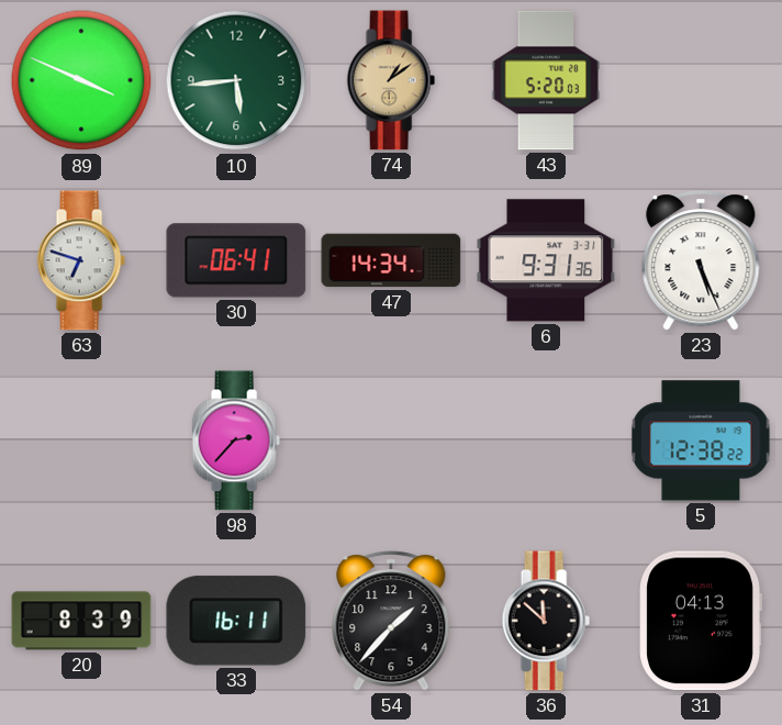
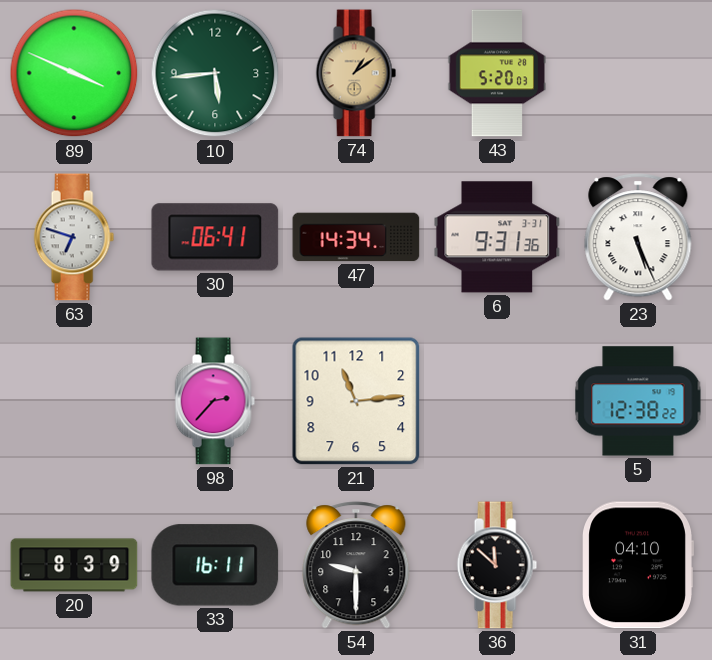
21: none -> 11:14 (356, 401)
54: 1:37 -> 9:30 (356, 565)
31: 04:13 -> 04:10 (638, 565)
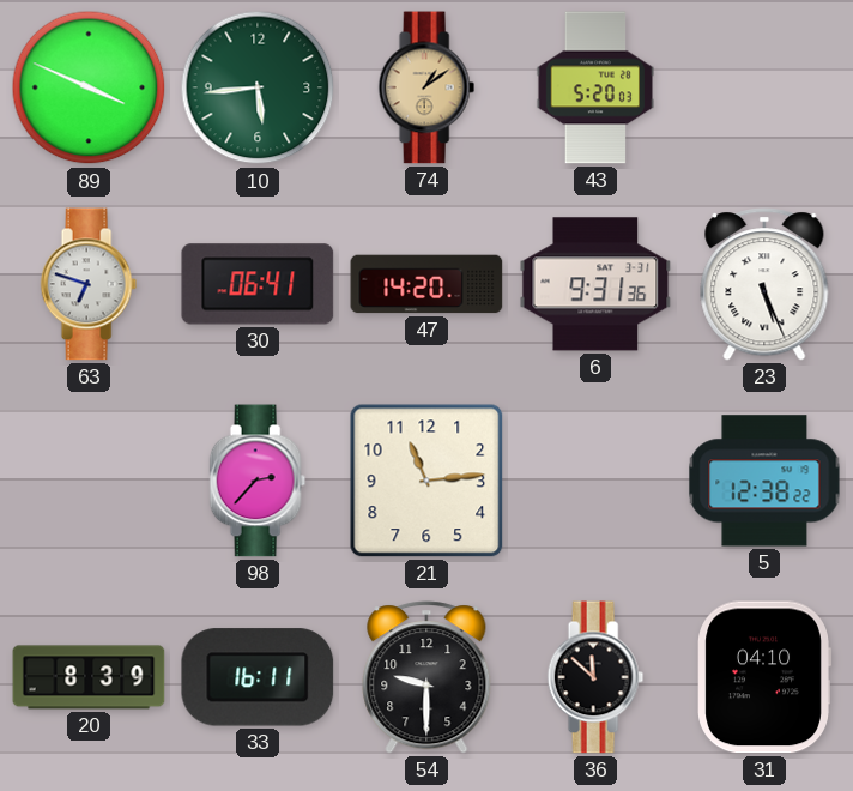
47: 14:34 -> 14:20 (426, 284)
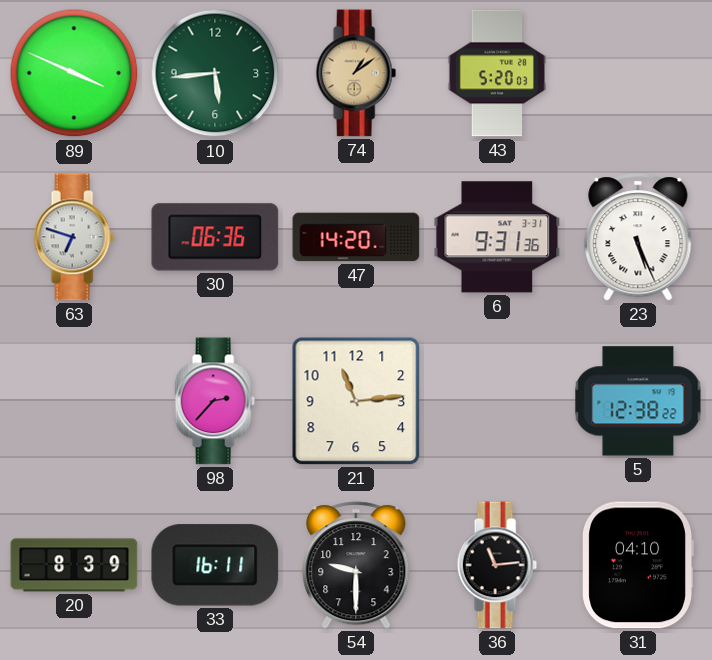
30: 06:41 -> 06:36 (215, 237)
36: 11:52 -> 11:14 (497, 565)
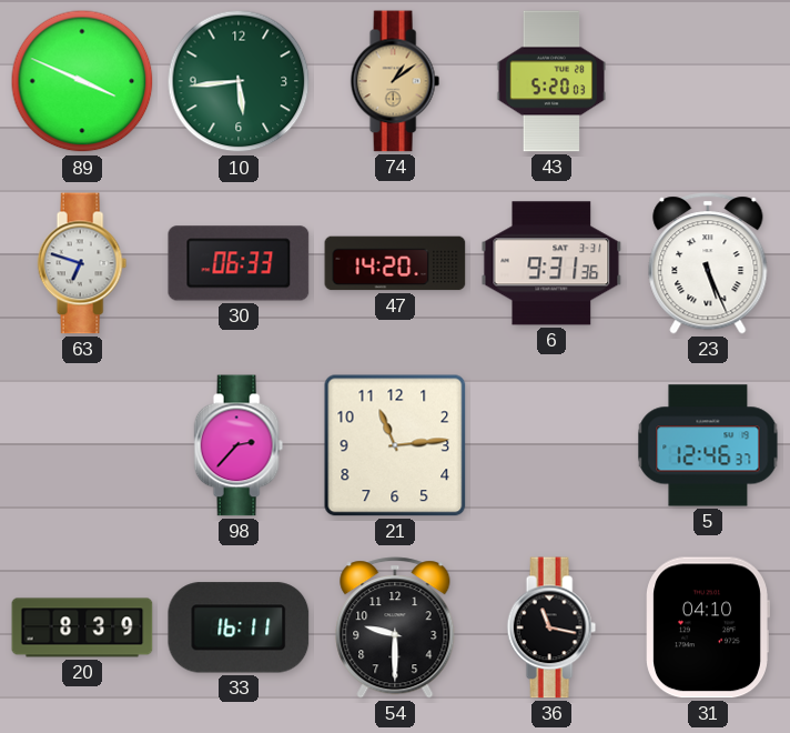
30: 06:36 -> 06:33 (239, 263)
5: 12:38 -> 12:46 (708, 445)
36: 11:14 -> 11:17 (551, 627)
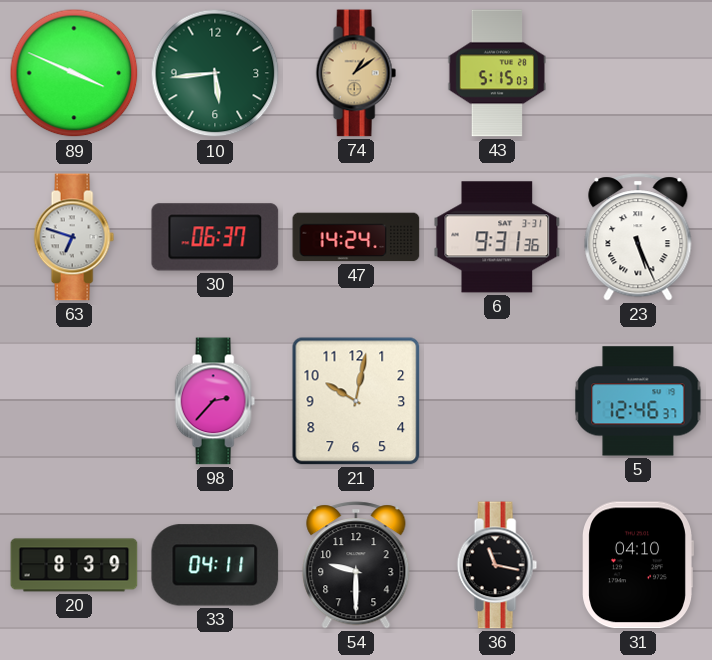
43: 5:20 -> 5:15 (496, 73)
30: 06:33 -> 06:37 (215, 237)
47: 14:20 -> 14:24 (356, 237)
21: 11:14 -> 10:02 (356, 401)
33: 16:11 -> 04:11 (215, 565)
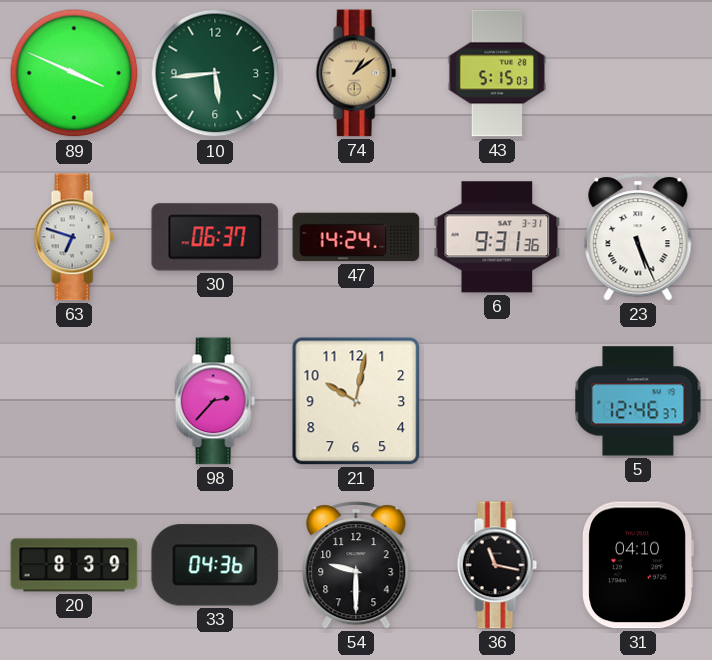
33: 04:11 -> 04:36 (215, 565)
